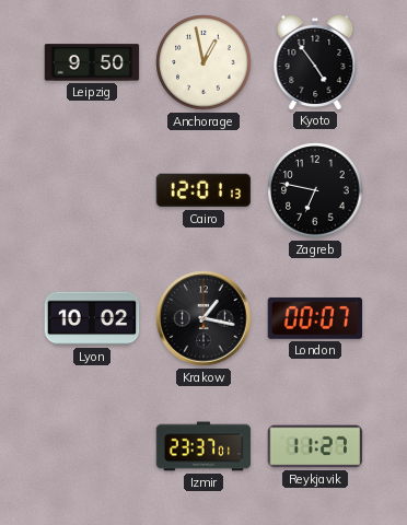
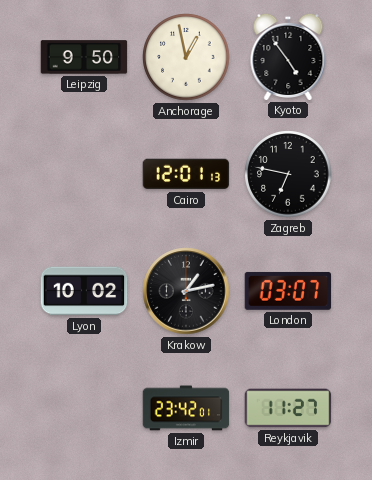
Krakow: 1:17 -> 1:13 (186, 291)
London: 00:07 -> 03:07 (288, 291)
Izmir: 23:37 -> 23:42 (186, 408)
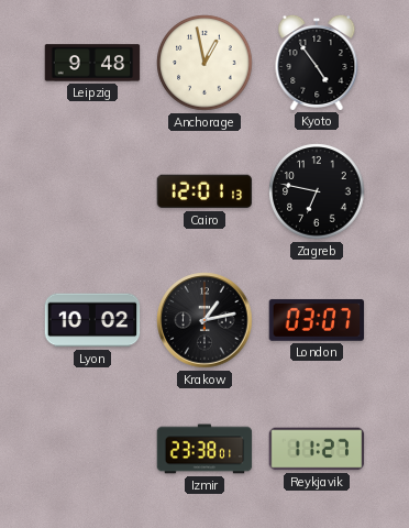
Leipzig: 9:50 -> 9:48 (92, 63)
Izmir: 23:42 -> 23:38 (204, 449)
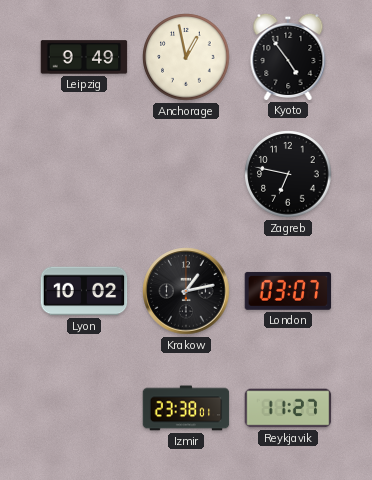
Leipzig: 9:48 -> 9:49 (84, 57)
Cairo: 12:01 -> none (204, 191)
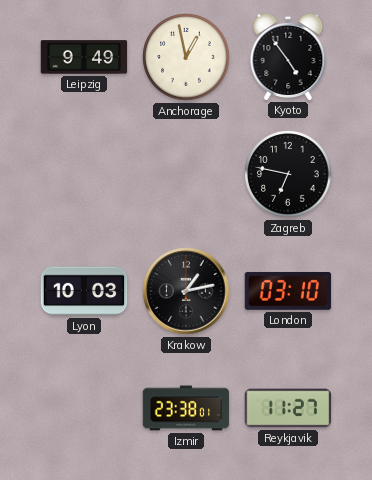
Lyon: 10:02 -> 10:03 (84, 291)
London: 03:07 -> 03:10 (288, 291)
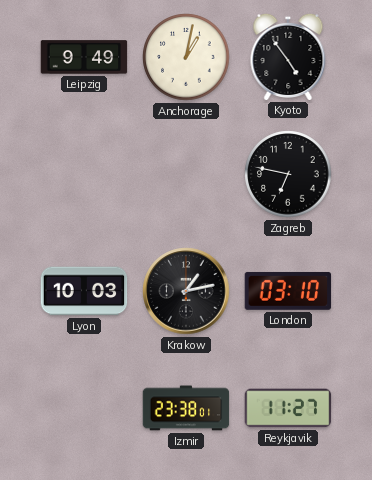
Anchorage: 12:58 -> 1:02 (186, 57)
